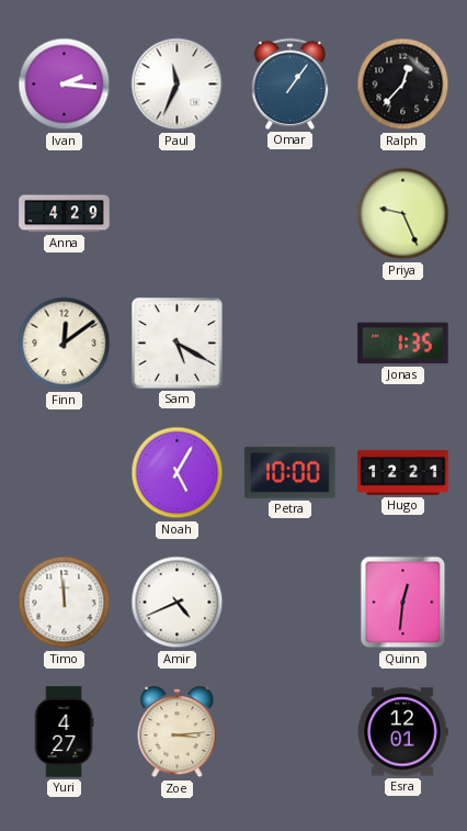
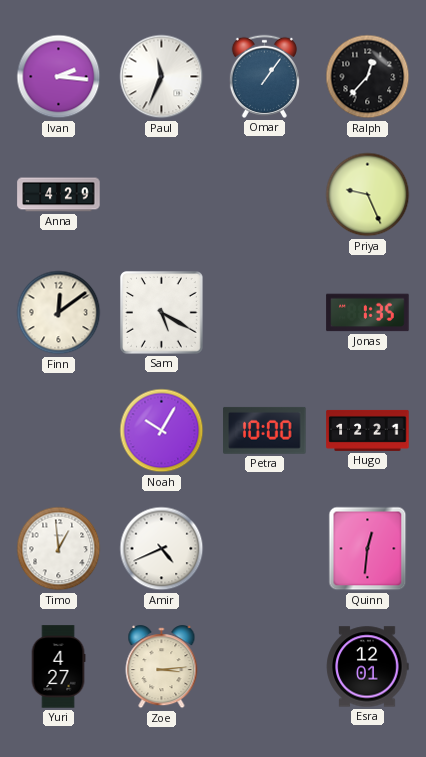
Noah: 5:05 -> 10:05 (162, 431)
Timo: 11:59 -> 12:59 (59, 549)
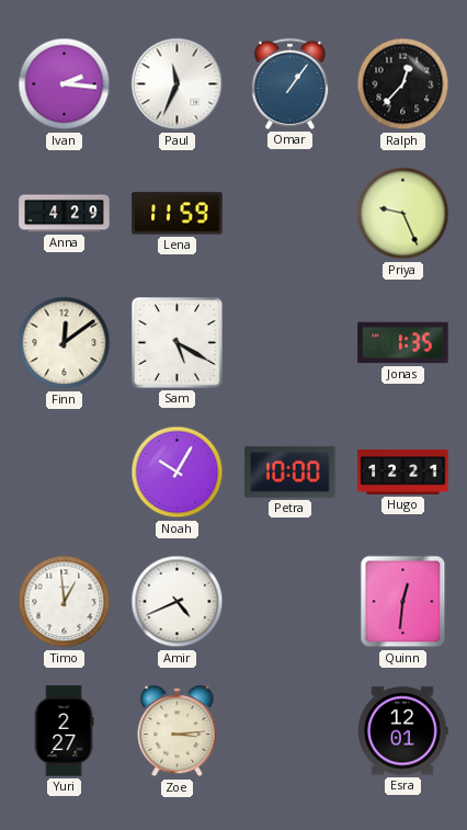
Lena: none -> 11:59 (178, 214)
Yuri: 4:27 -> 2:27 (64, 731)
